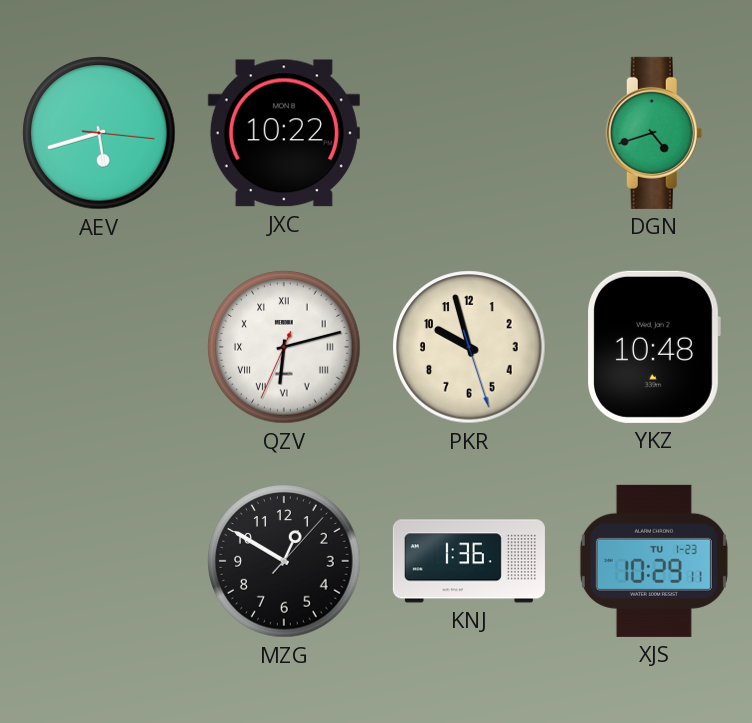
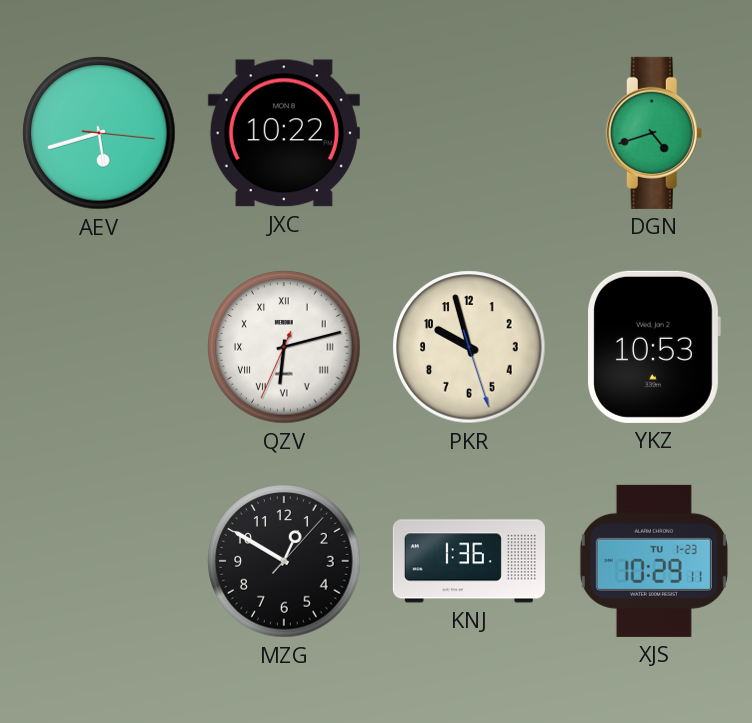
YKZ: 10:48 -> 10:53 (654, 347)
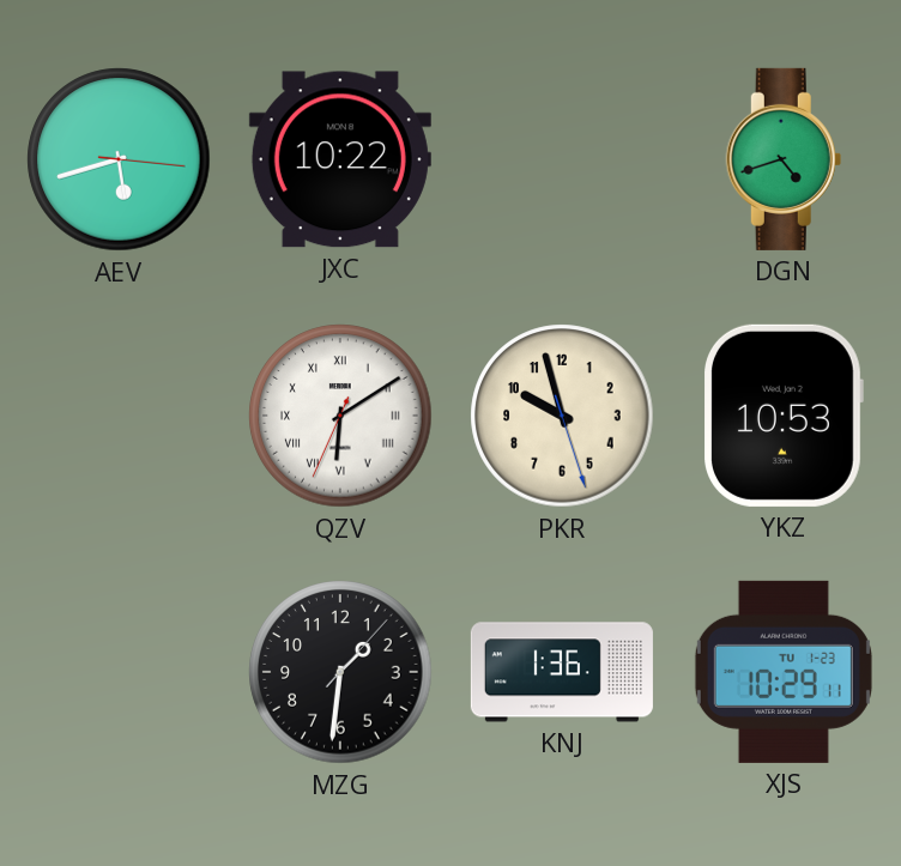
QZV: 6:12 -> 6:09 (340, 416)
MZG: 12:50 -> 1:31 (340, 672)
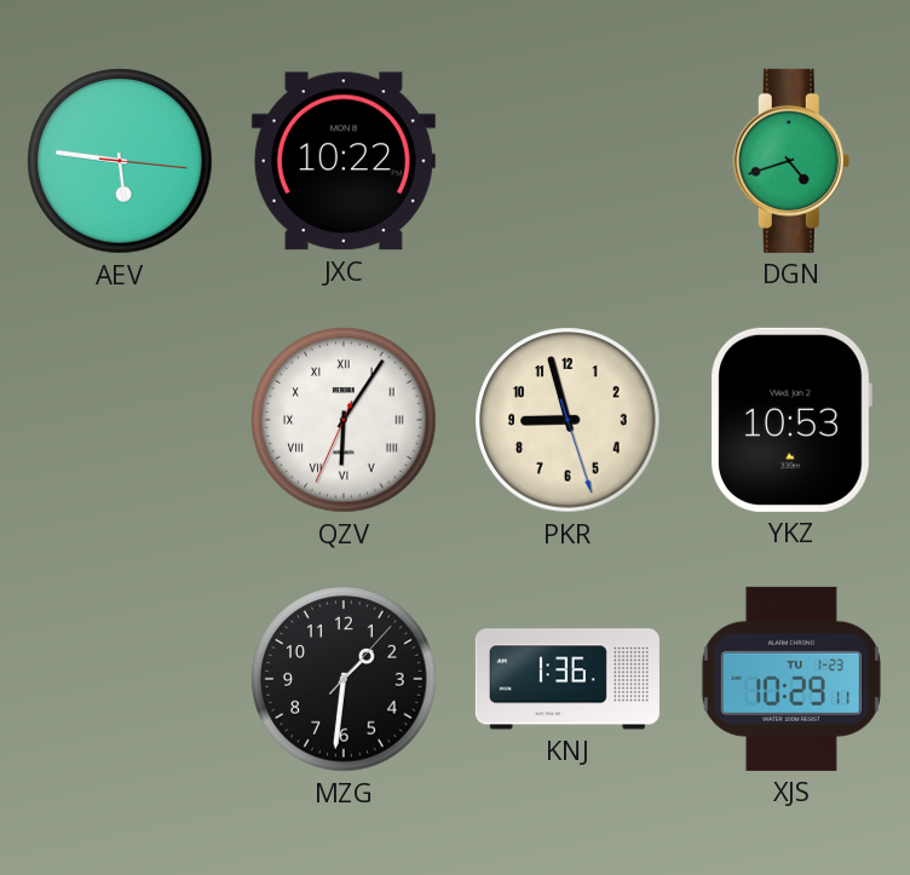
AEV: 5:42 -> 5:46 (120, 161)
QZV: 6:09 -> 6:05 (344, 420)
PKR: 9:57 -> 8:57 (568, 420)
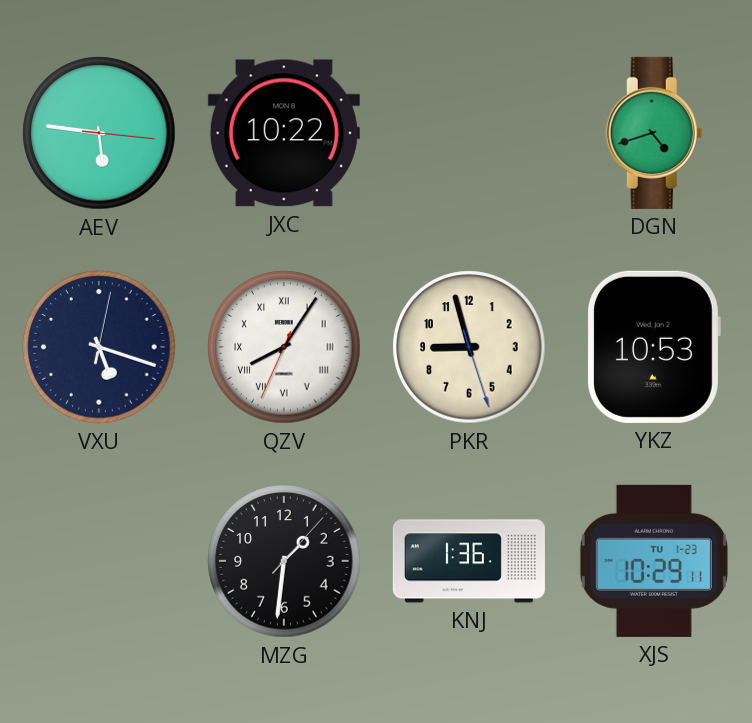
VXU: none -> 5:18 (99, 347)
QZV: 6:05 -> 8:05 (284, 347)
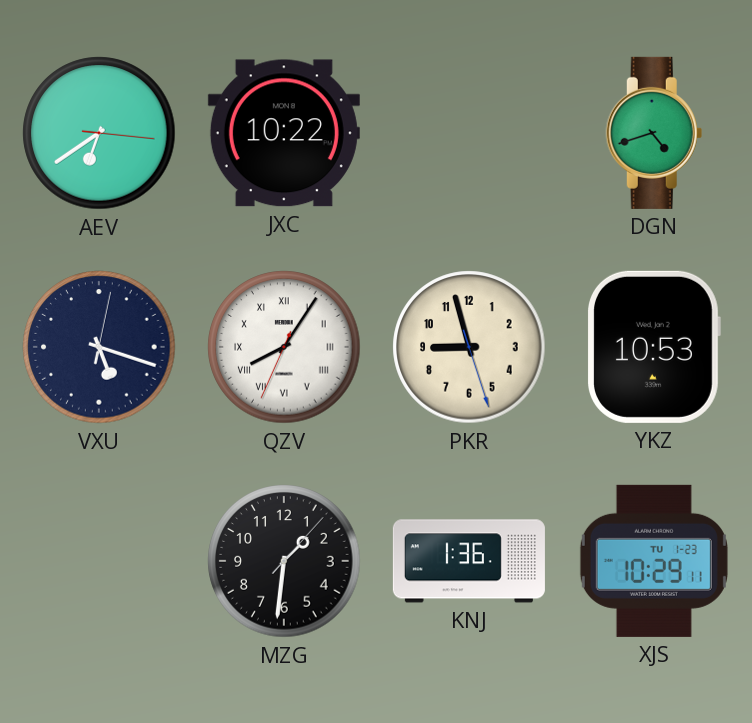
AEV: 5:46 -> 6:39 (99, 133)
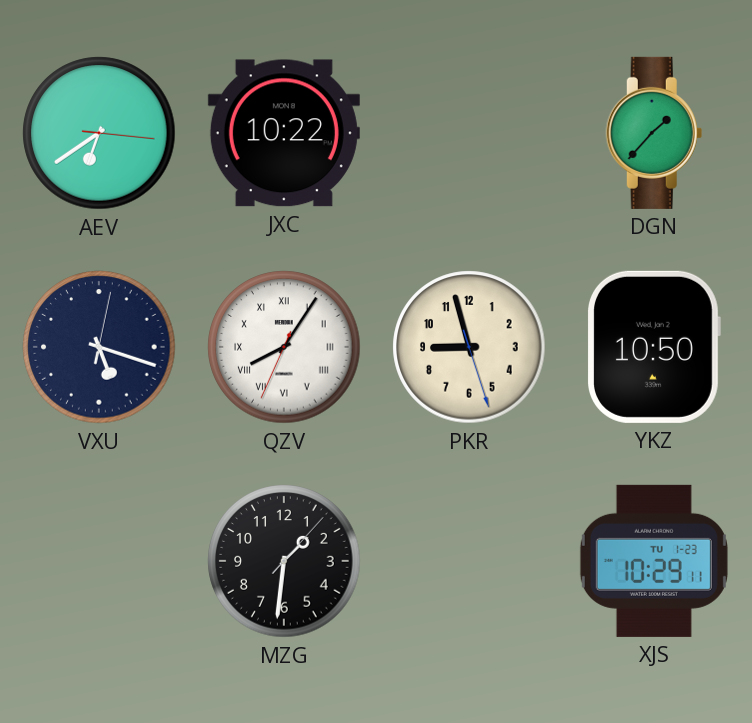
DGN: 4:42 -> 1:37 (654, 133)
YKZ: 10:53 -> 10:50 (654, 347)
KNJ: 1:36 -> none (469, 561)
